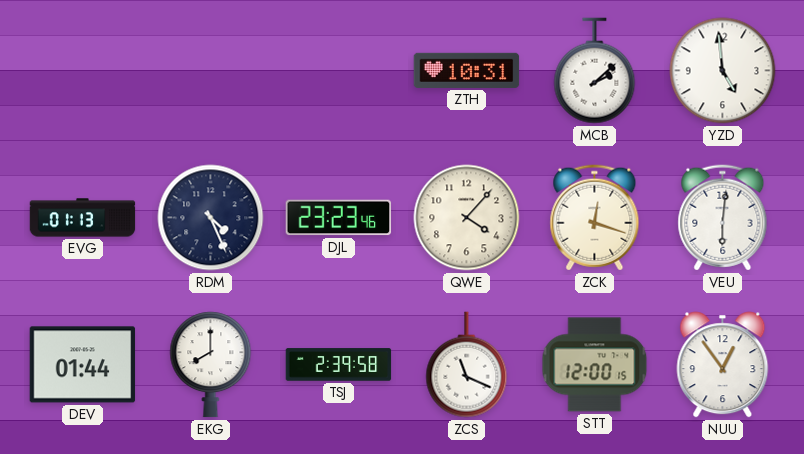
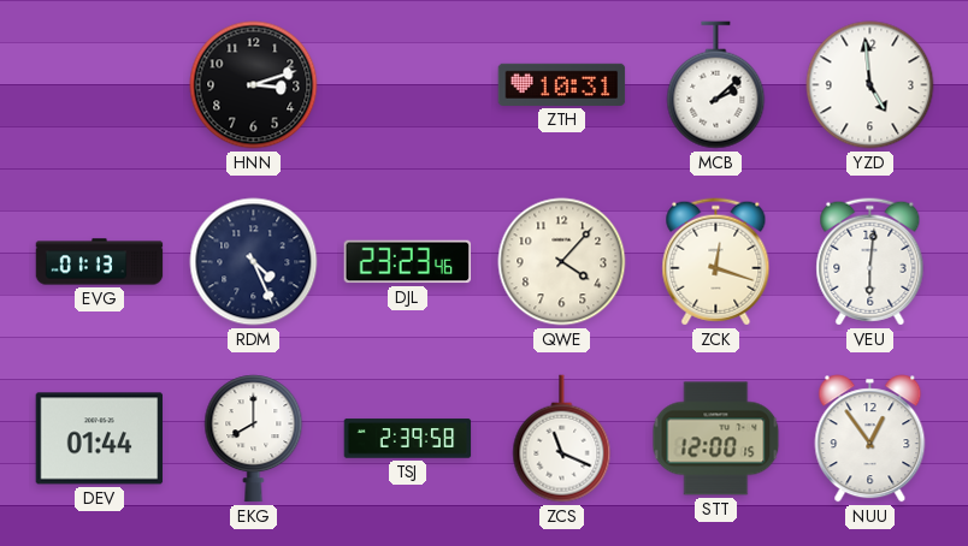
HNN: none -> 3:12 (254, 85)
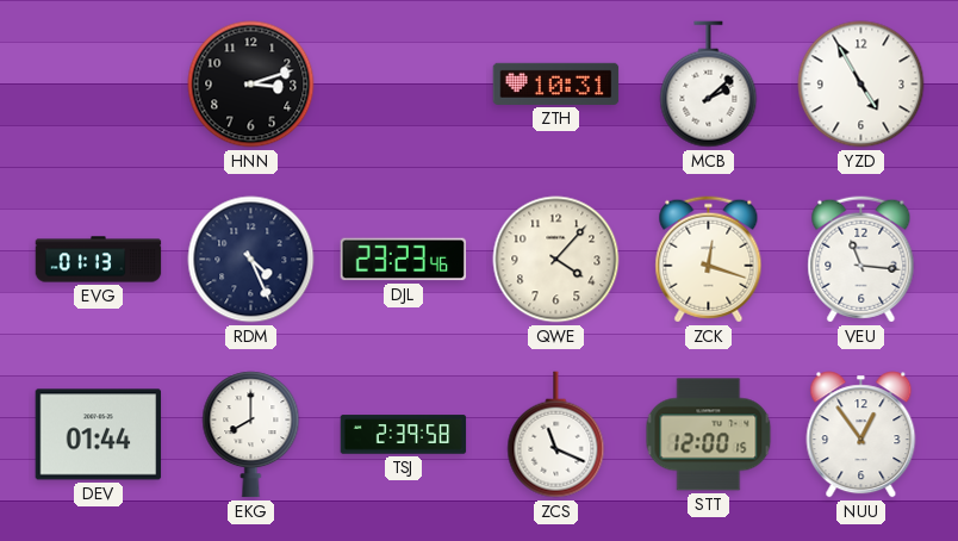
YZD: 4:59 -> 4:55 (861, 85)
VEU: 6:01 -> 11:16 (861, 260)
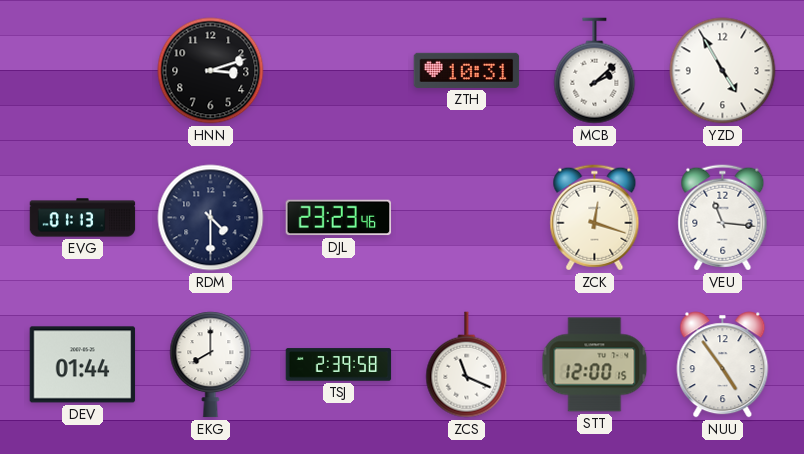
RDM: 4:26 -> 4:30 (211, 218)
QWE: 4:07 -> none (556, 260)
NUU: 12:54 -> 4:54 (723, 365)
